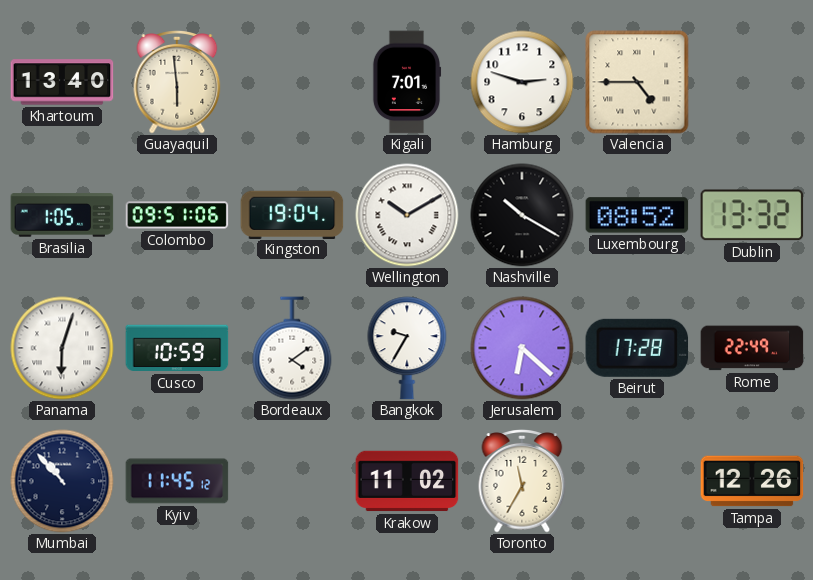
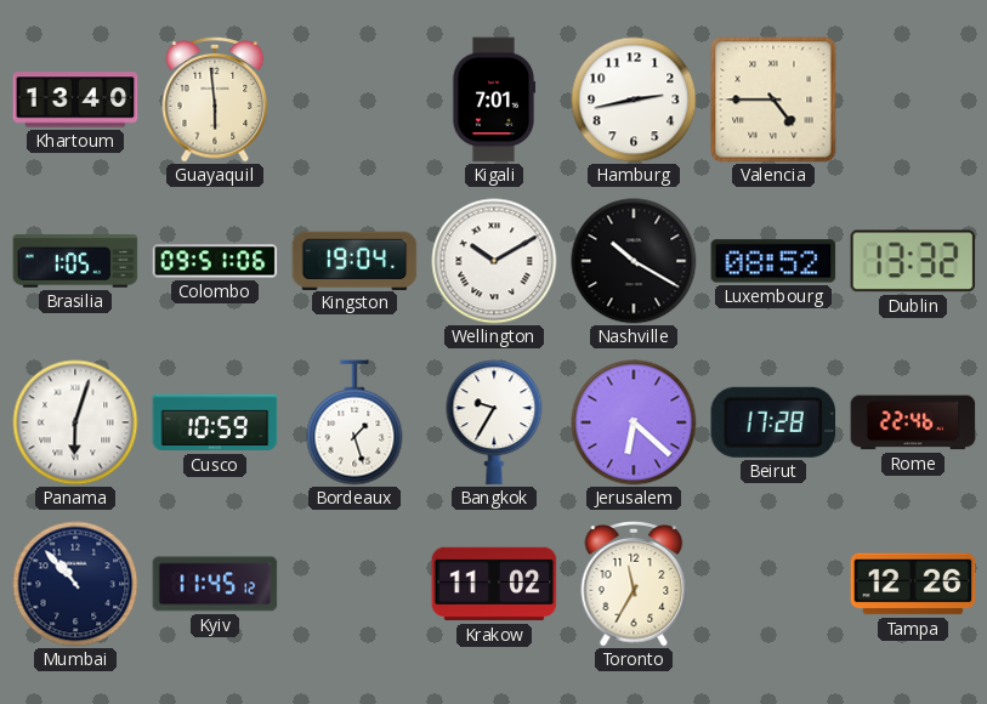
Hamburg: 2:48 -> 2:43 (634, 100)
Bordeaux: 4:09 -> 1:27 (354, 422)
Rome: 22:49 -> 22:46 (913, 422)
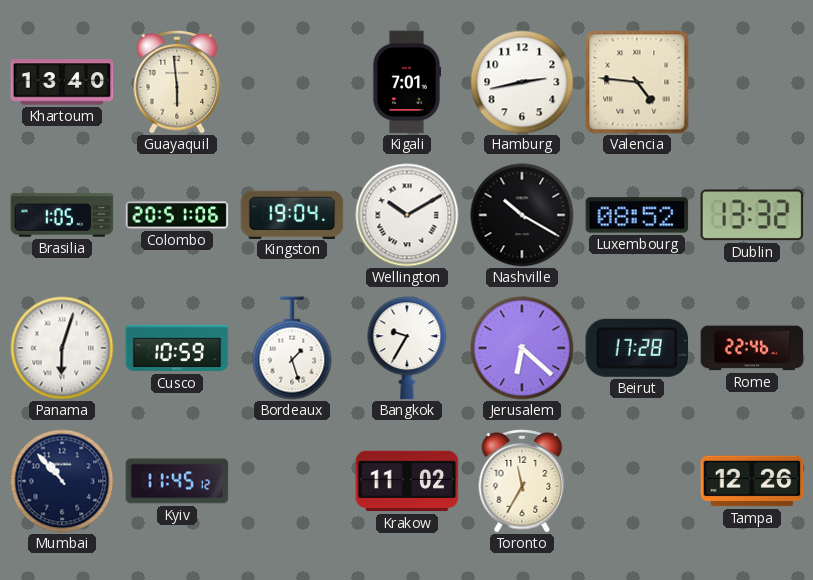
Valencia: 4:45 -> 4:46 (637, 82)
Colombo: 09:51 -> 20:51 (177, 215)
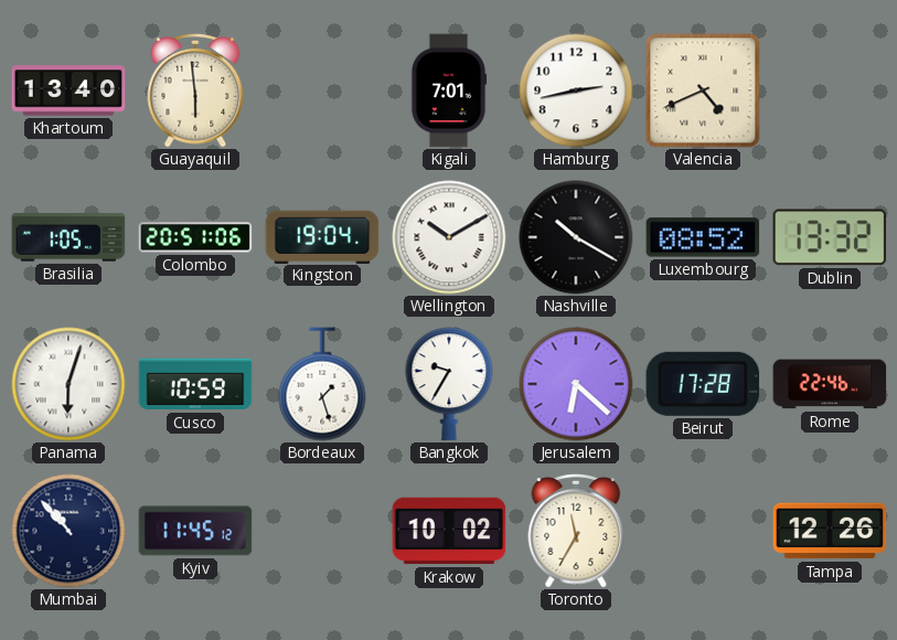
Valencia: 4:46 -> 4:41 (703, 90)
Krakow: 11:02 -> 10:02 (449, 531)
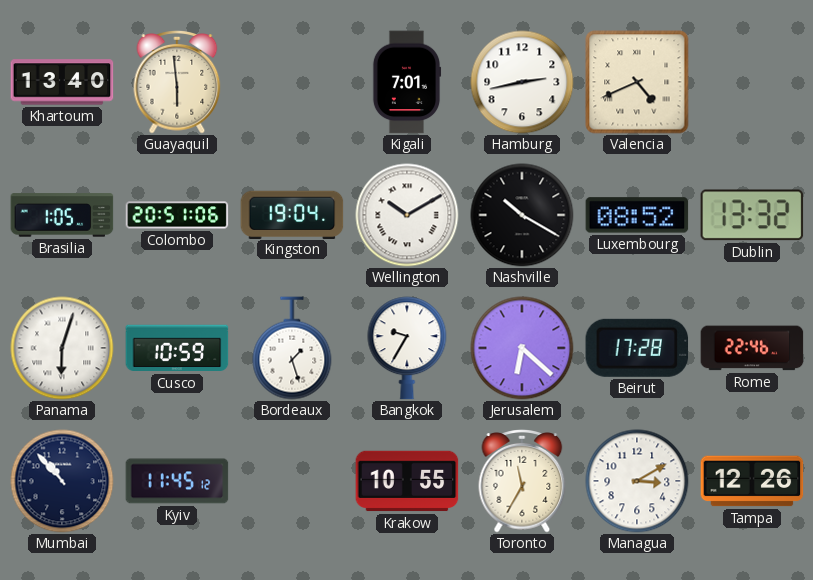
Krakow: 10:02 -> 10:55 (407, 481)
Managua: none -> 3:10 (637, 481)
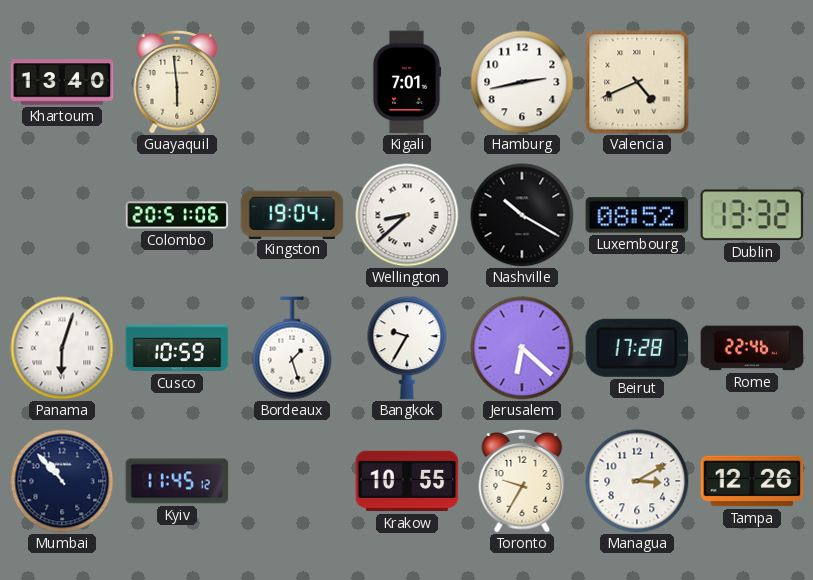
Brasilia: 1:05 -> none (62, 215)
Wellington: 10:10 -> 8:38 (407, 215)
Toronto: 11:35 -> 9:35 (522, 482)
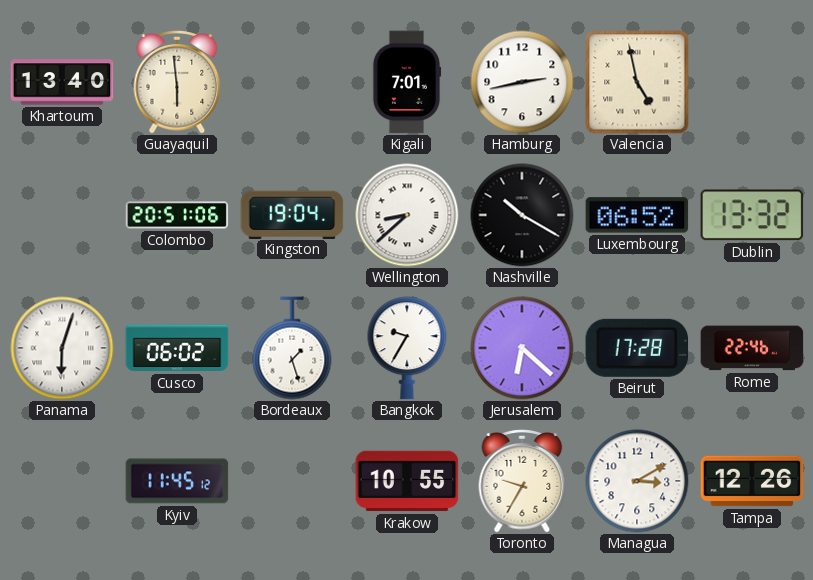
Valencia: 4:41 -> 4:58 (637, 82)
Luxembourg: 08:52 -> 06:52 (637, 215)
Cusco: 10:59 -> 06:02 (177, 348)
Mumbai: 10:53 -> none (62, 481)
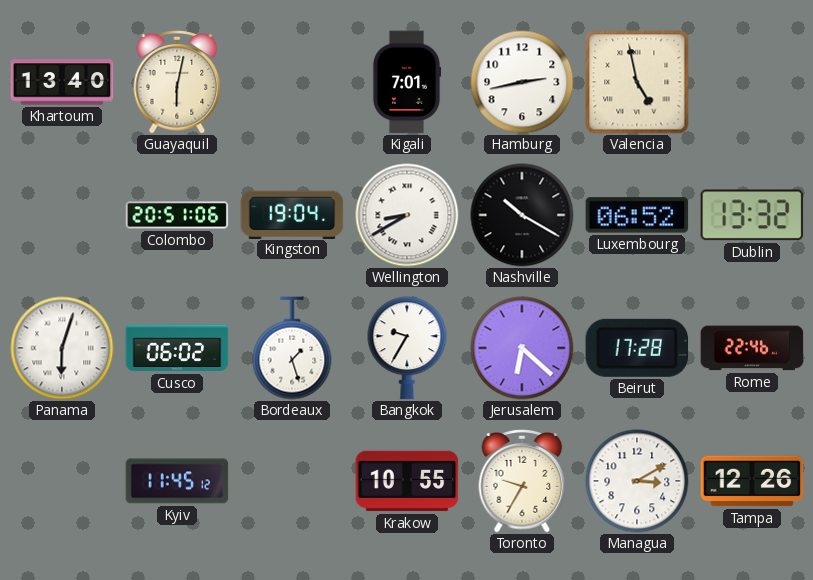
Guayaquil: 5:59 -> 6:02 (177, 83)
Wellington: 8:38 -> 8:40 (407, 215)
